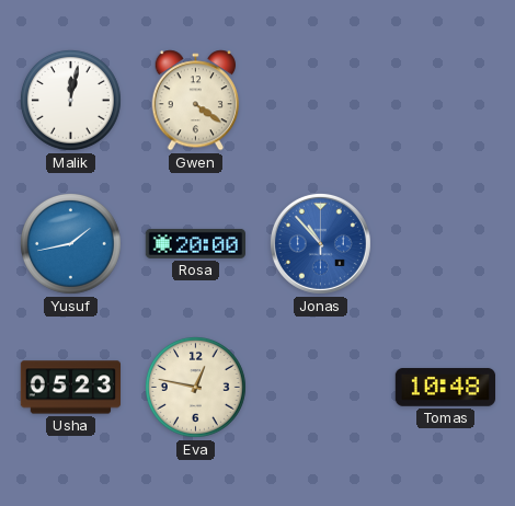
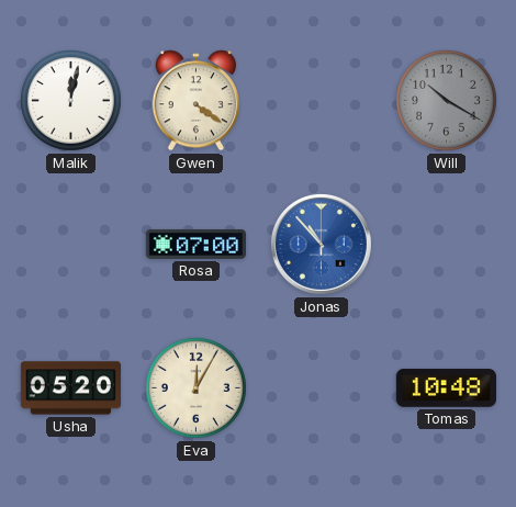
Will: none -> 10:20 (446, 100)
Yusuf: 1:43 -> none (70, 243)
Rosa: 20:00 -> 07:00 (195, 244)
Usha: 05:23 -> 05:20 (70, 388)
Eva: 12:47 -> 12:05 (195, 387)
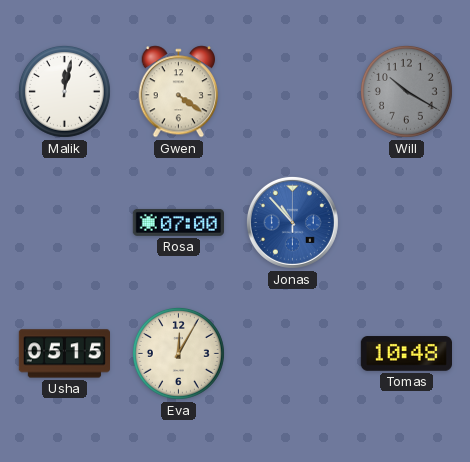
Usha: 05:20 -> 05:15 (64, 354)
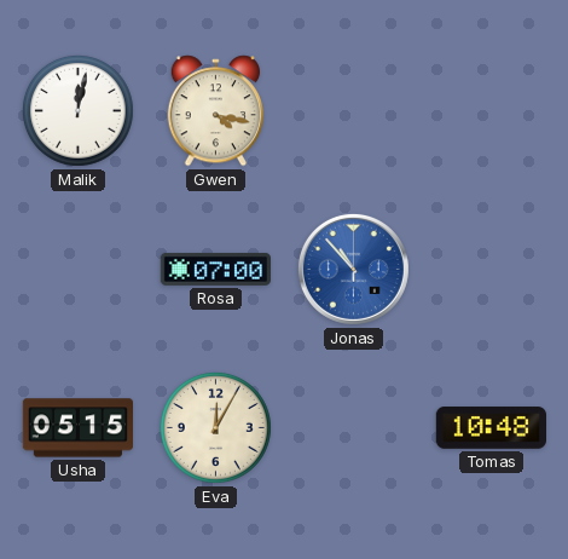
Gwen: 4:21 -> 4:17 (216, 111)
Will: 10:20 -> none (406, 91)
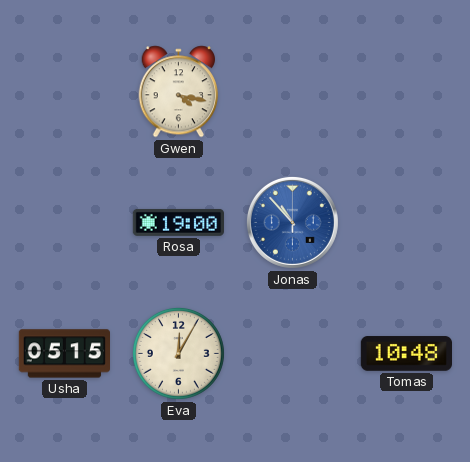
Malik: 12:02 -> none (77, 110)
Rosa: 07:00 -> 19:00 (178, 222)
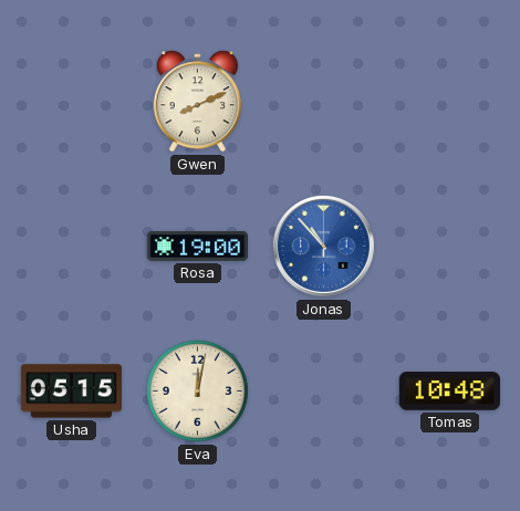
Gwen: 4:17 -> 8:11 (198, 102)
Eva: 12:05 -> 12:02 (197, 390)
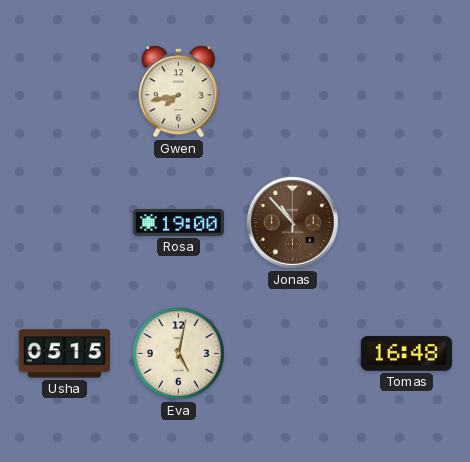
Gwen: 8:11 -> 7:43 (179, 92)
Jonas dial: blue -> brown (292, 222)
Eva: 12:02 -> 5:02 (178, 353)
Tomas: 10:48 -> 16:48 (406, 354)
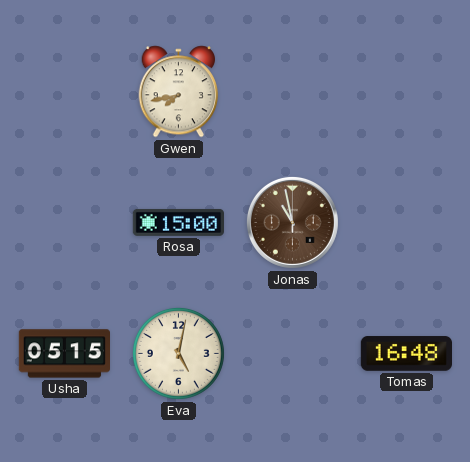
Rosa: 19:00 -> 15:00 (178, 222)
Jonas: 10:53 -> 10:58 (292, 222)
